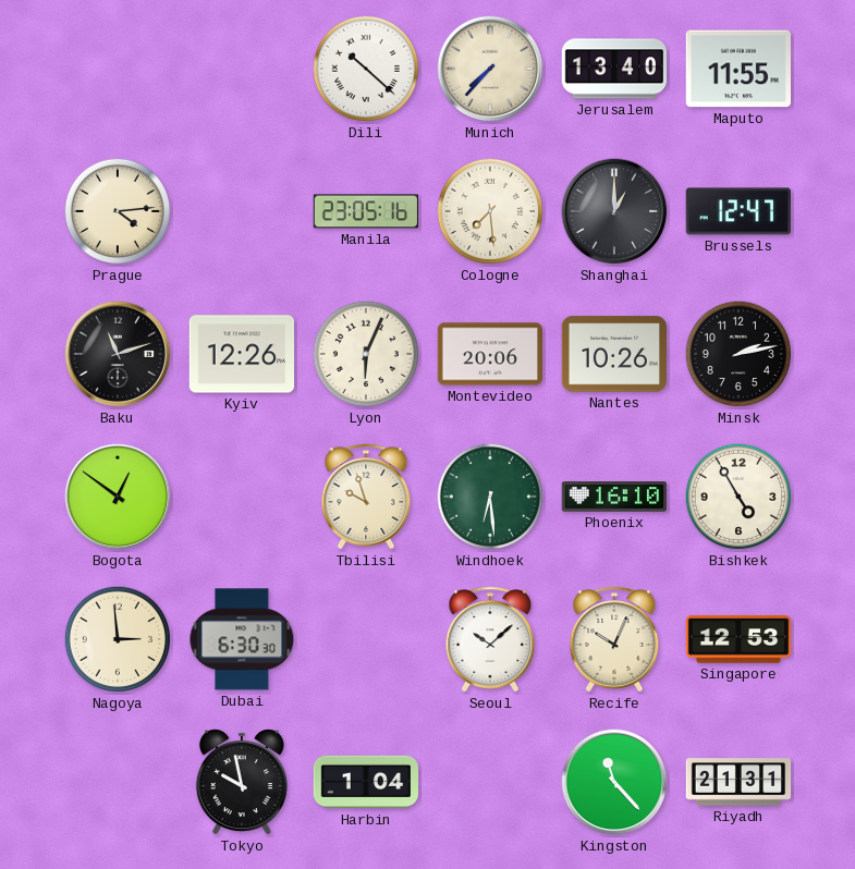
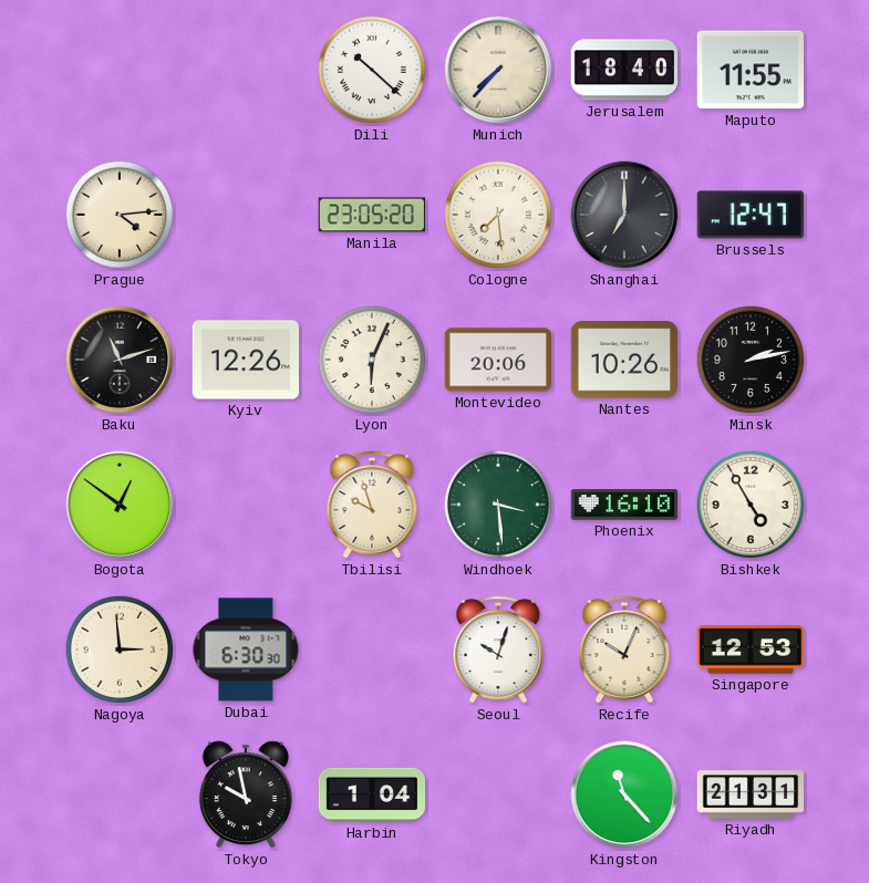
Jerusalem: 13:40 -> 18:40 (623, 70)
Manila: 23:05:16 -> 23:05:20 (372, 215)
Shanghai: 1:00 -> 7:00 (624, 215)
Windhoek: 6:29 -> 3:29 (498, 505)
Seoul: 10:08 -> 10:03 (498, 650)
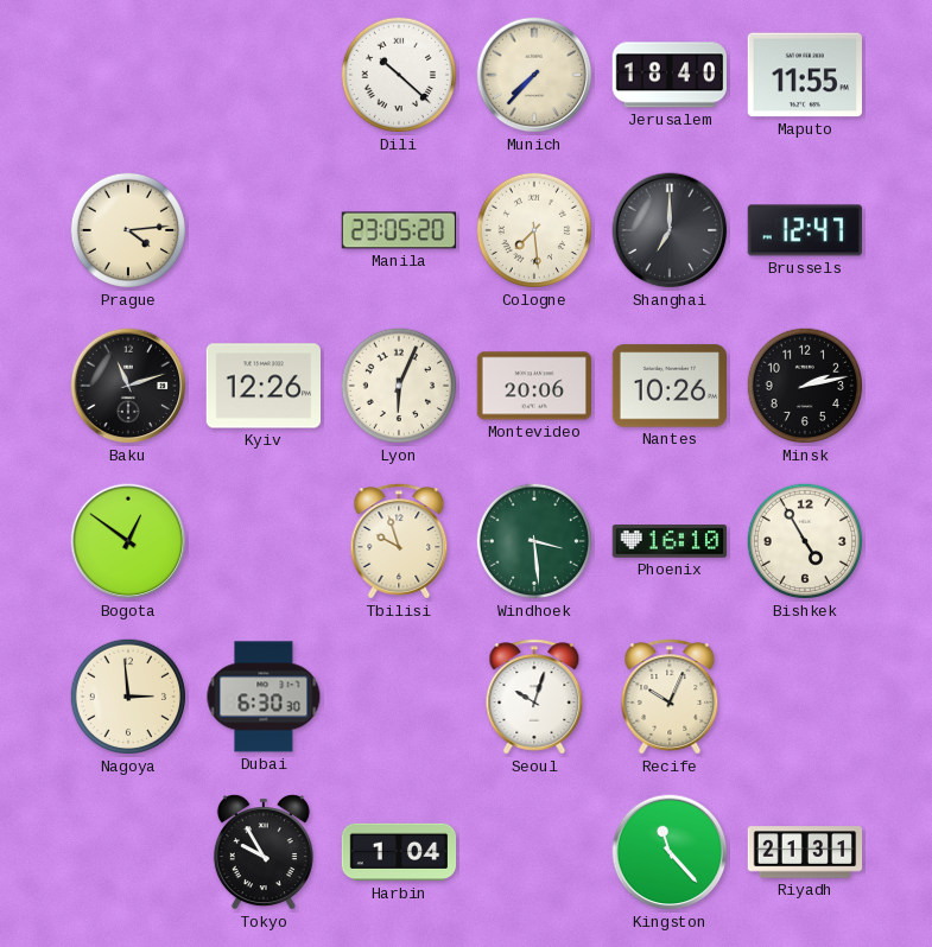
Singapore: 12:53 -> none (751, 650)
Tokyo: 9:58 -> 9:55 (264, 852)
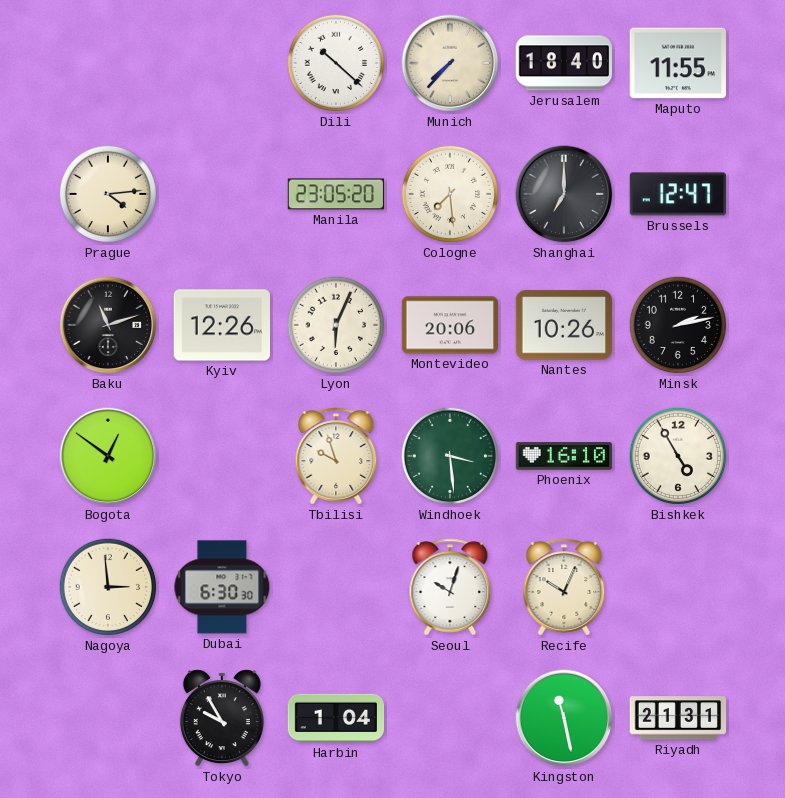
Kingston: 11:23 -> 11:28 (564, 718)
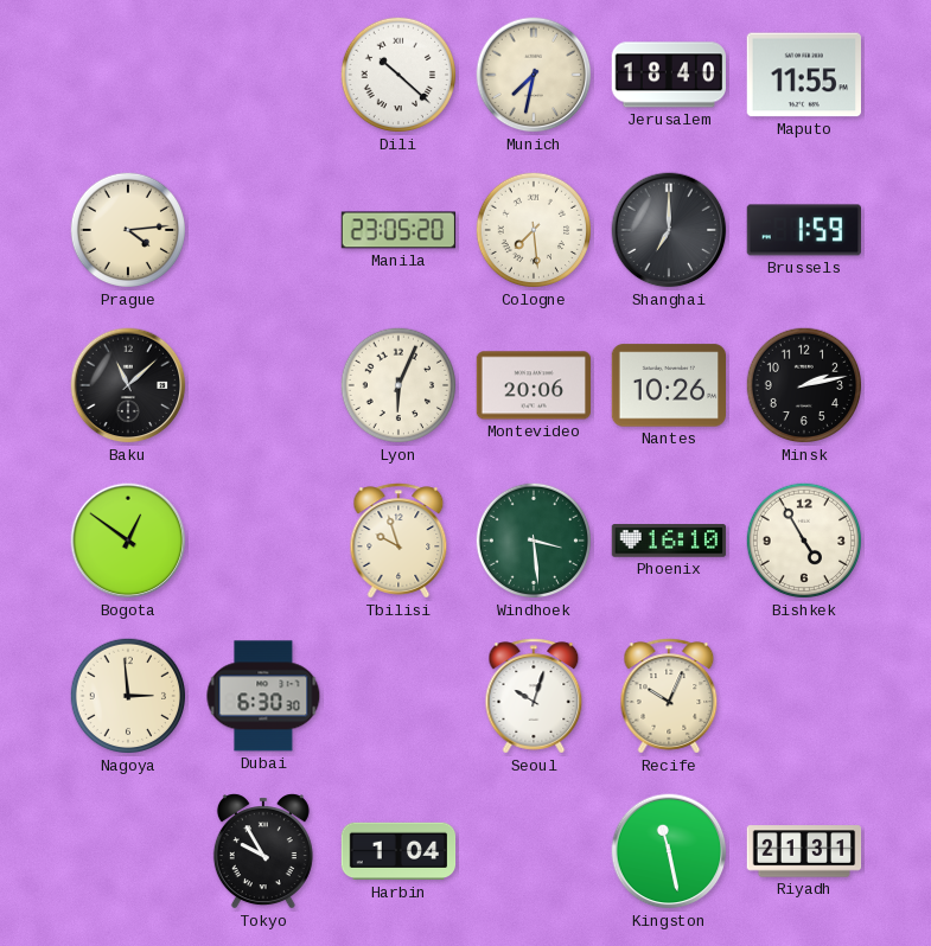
Munich: 7:37 -> 7:32 (534, 75)
Brussels: 12:47 -> 1:59 (803, 230)
Baku: 11:12 -> 11:08 (128, 385)
Kyiv: 12:26 -> none (221, 325)
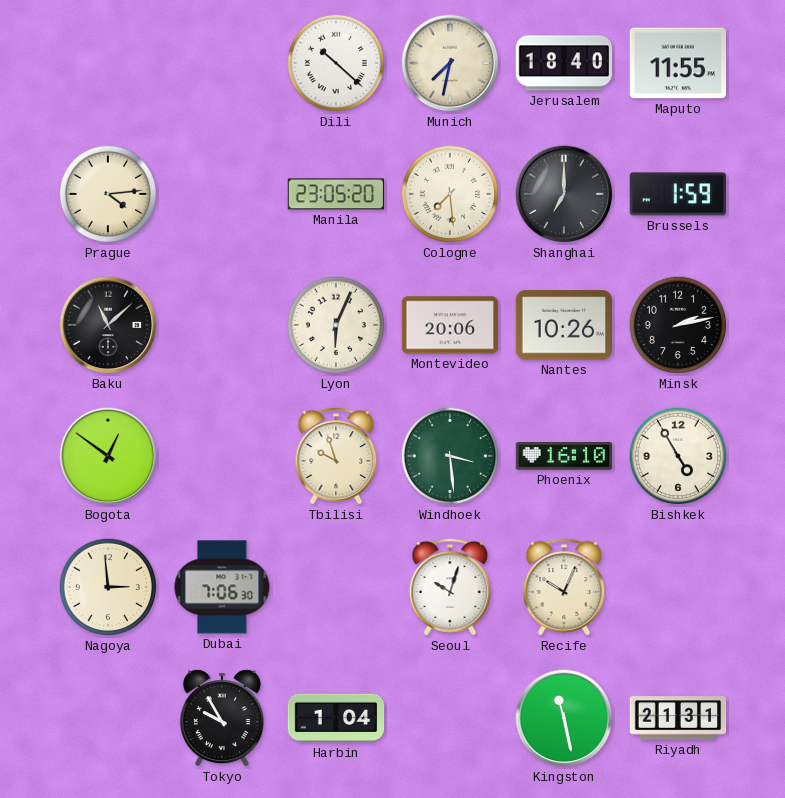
Dubai: 6:30 -> 7:06 (222, 587)
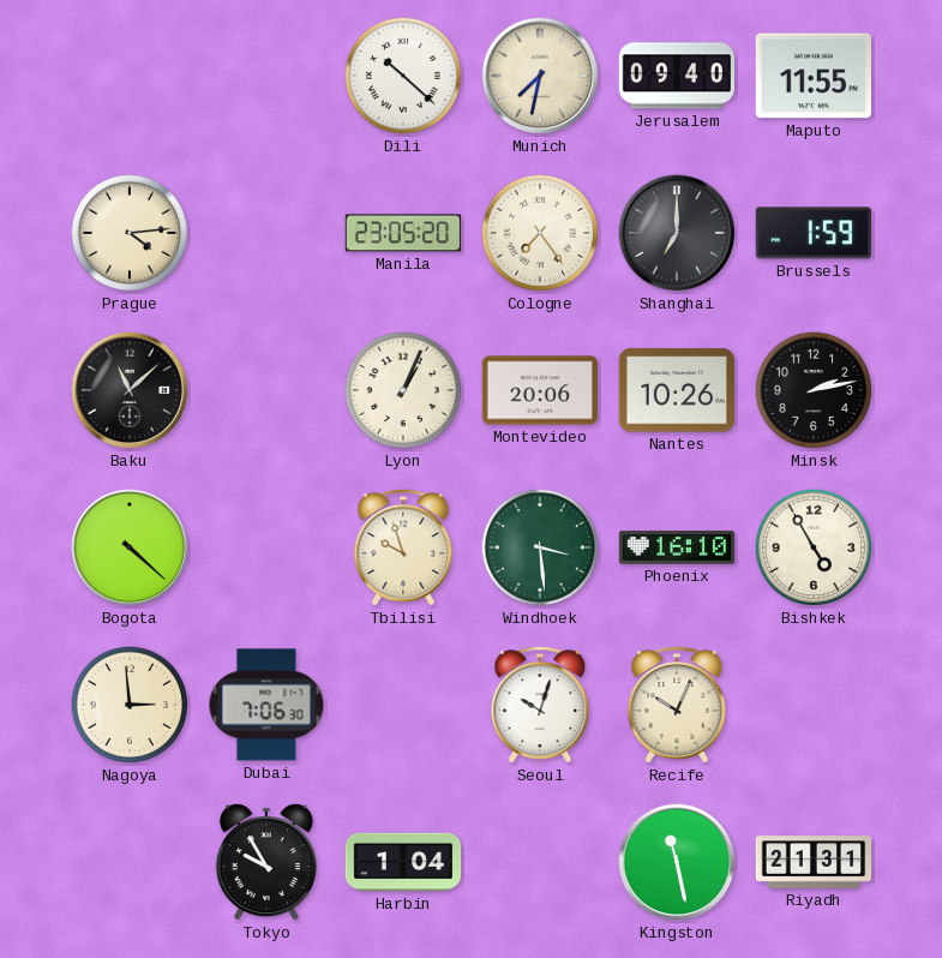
Jerusalem: 18:40 -> 09:40 (676, 76)
Cologne: 7:29 -> 7:24 (540, 233)
Lyon: 6:04 -> 1:04 (403, 390)
Bogota: 12:51 -> 4:22 (130, 547)
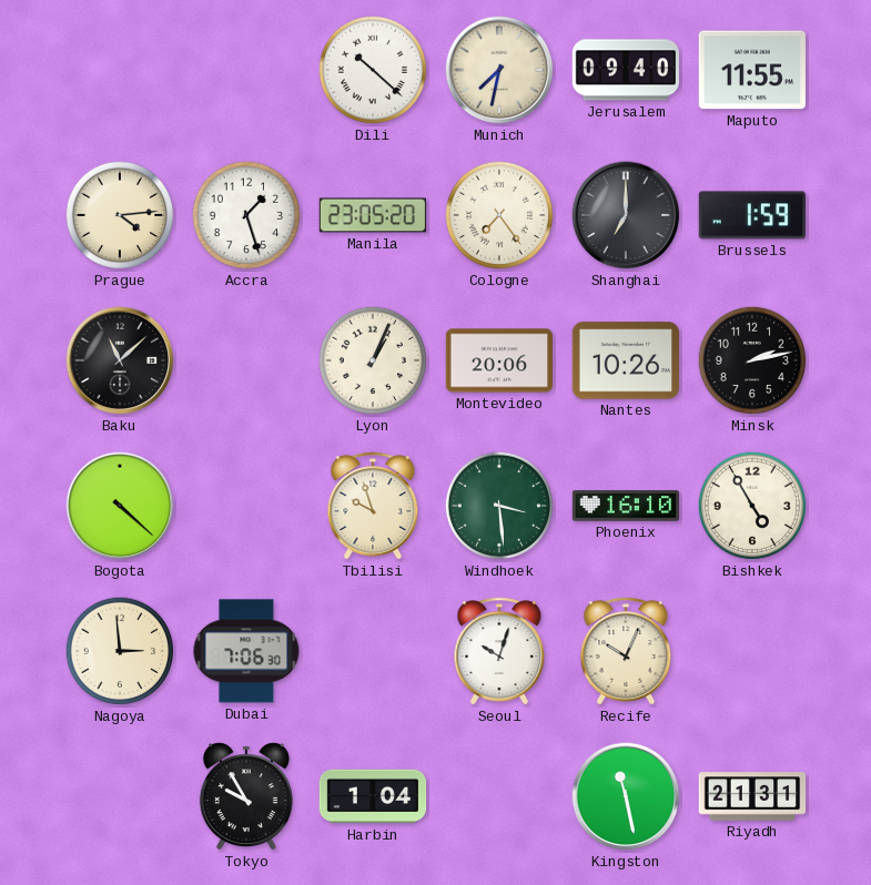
Accra: none -> 1:27 (246, 215)
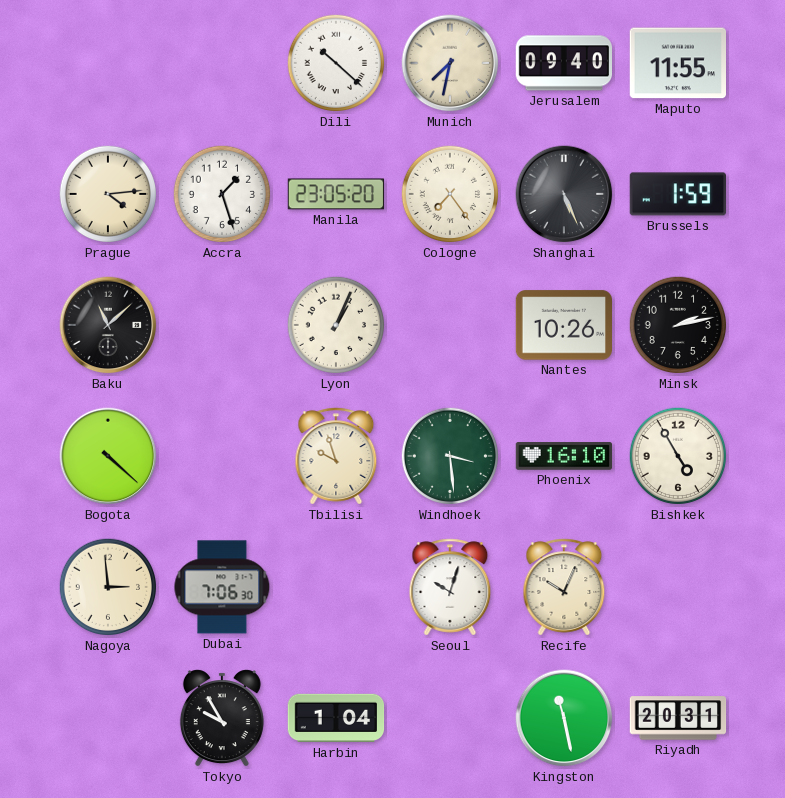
Shanghai: 7:00 -> 5:26 (564, 194)
Montevideo: 20:06 -> none (499, 360)
Riyadh: 21:31 -> 20:31 (678, 718)
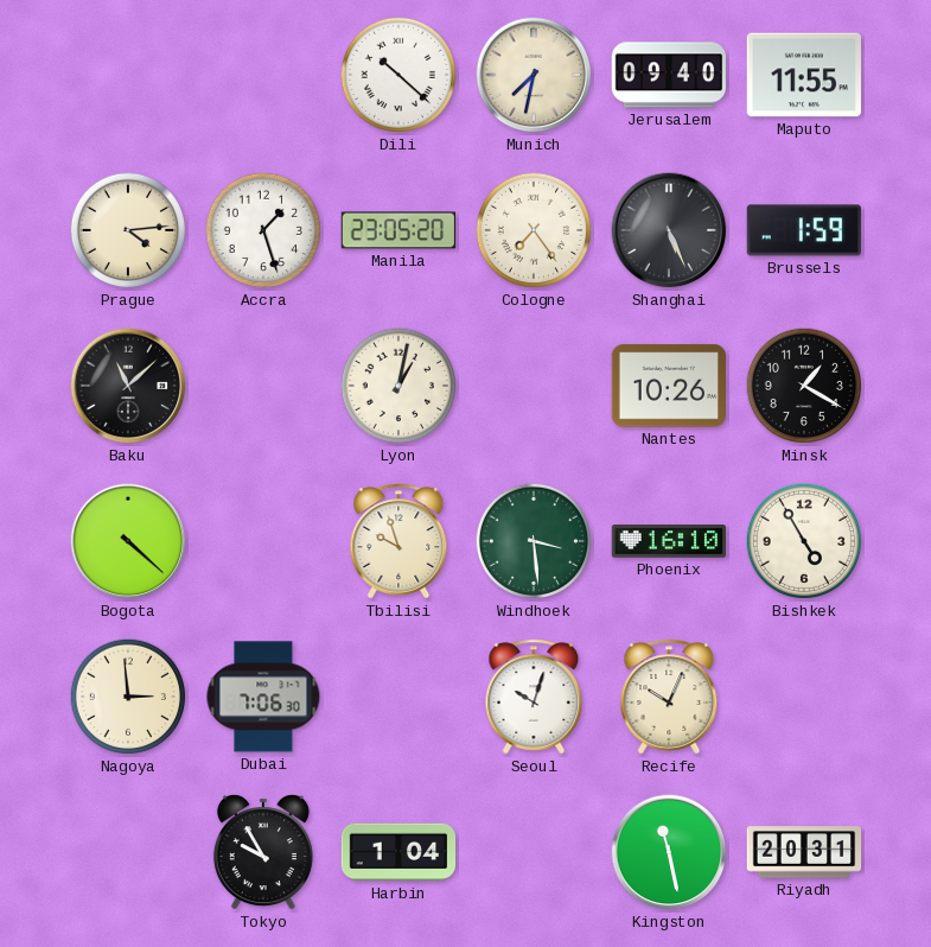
Lyon: 1:04 -> 1:02 (398, 386)
Minsk: 2:13 -> 1:20 (804, 386)
